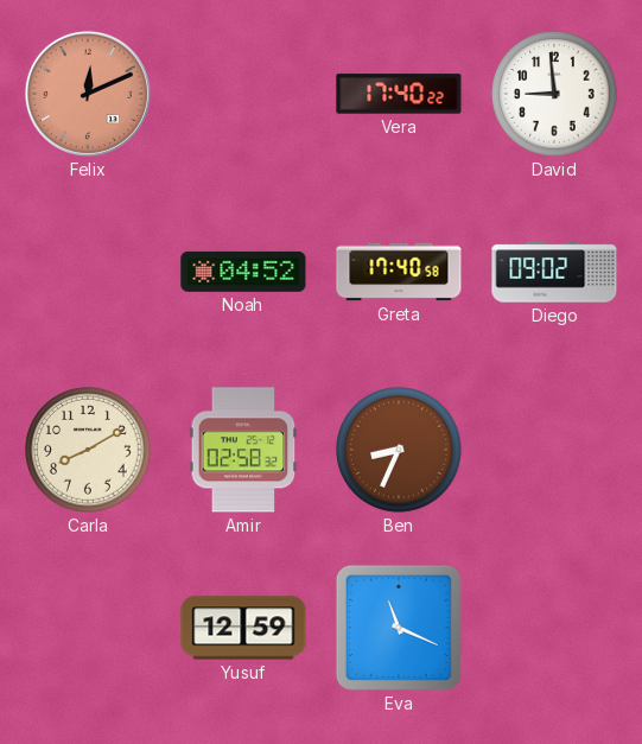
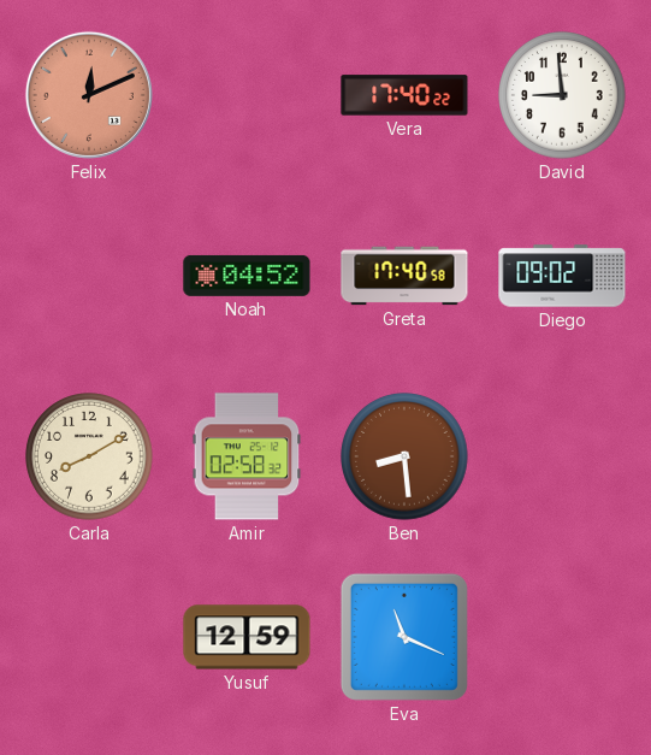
Ben: 8:34 -> 8:29 (404, 456)
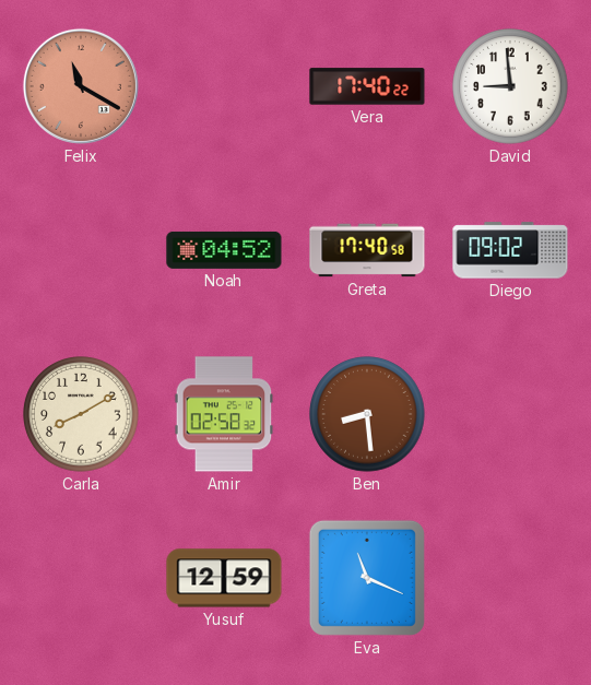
Felix: 12:11 -> 11:20 (81, 86)
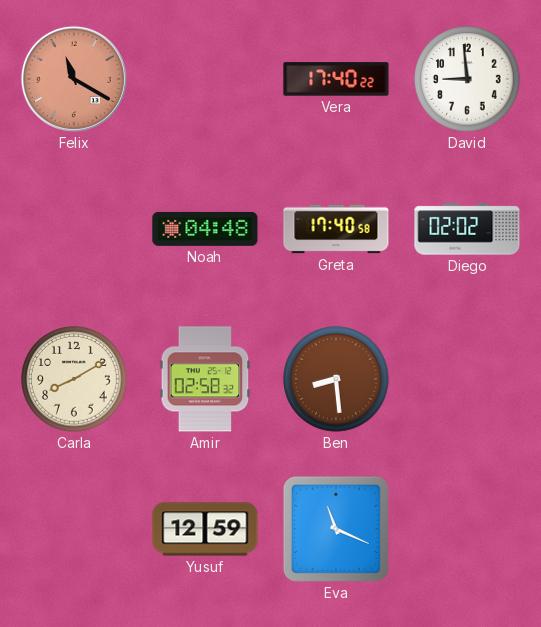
Noah: 04:52 -> 04:48 (205, 229)
Diego: 09:02 -> 02:02 (467, 229)
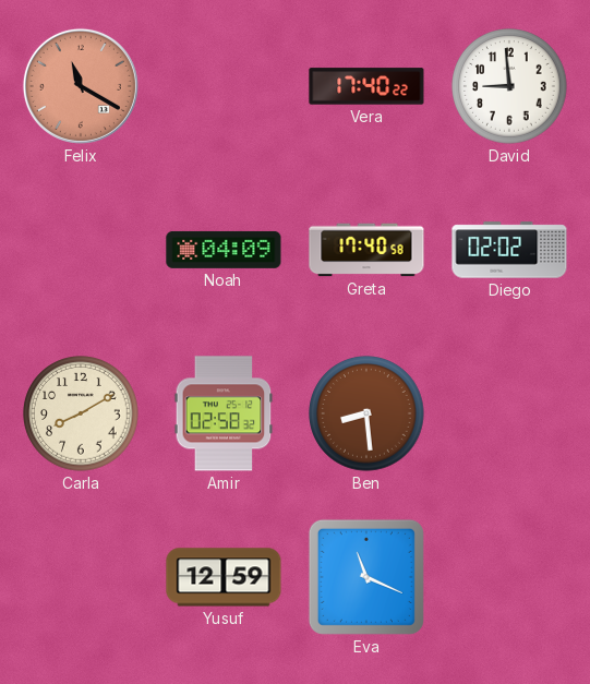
Noah: 04:48 -> 04:09 (224, 250)
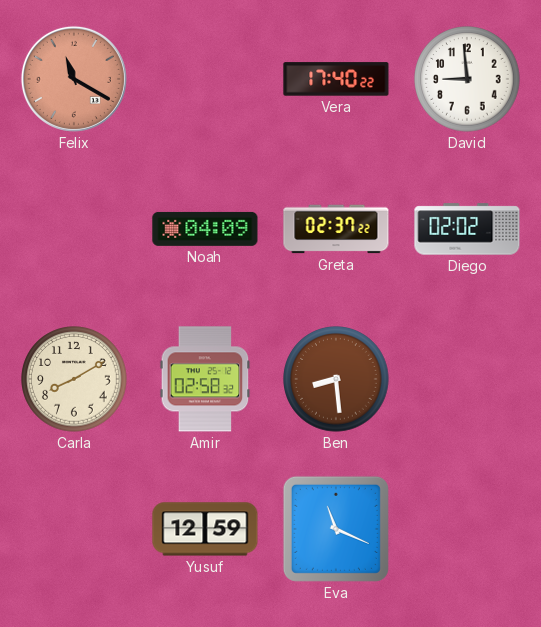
Greta: 17:40 -> 02:37 (336, 229)
